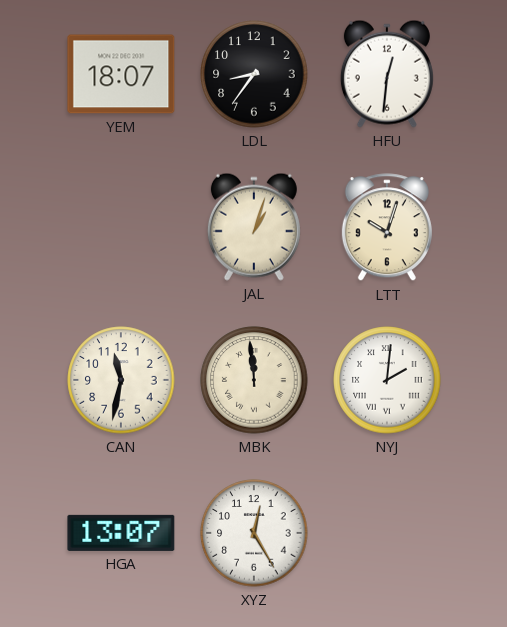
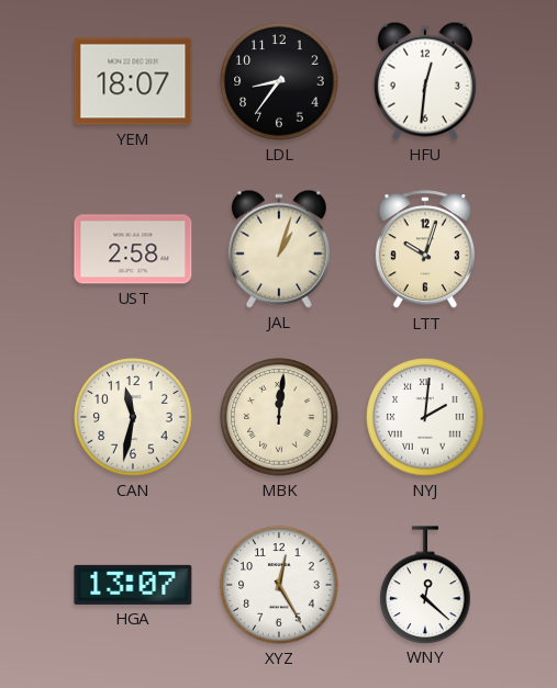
UST: none -> 2:58 (133, 249)
MBK: 11:59 -> 12:01 (279, 417)
WNY: none -> 12:22 (425, 585)
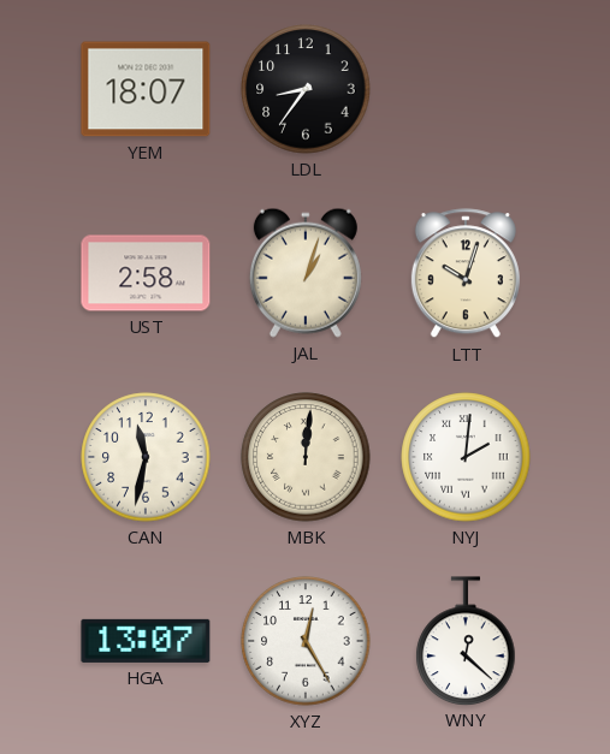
HFU: 12:31 -> none (425, 81)
